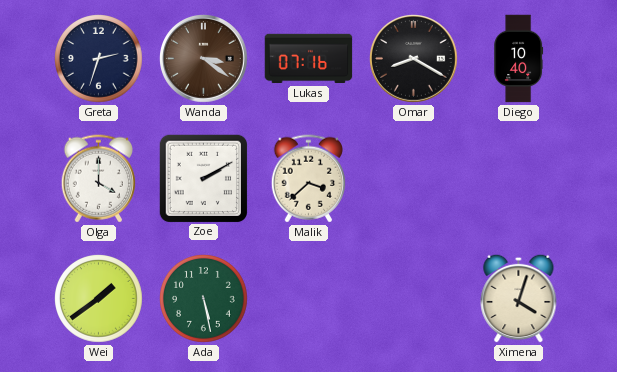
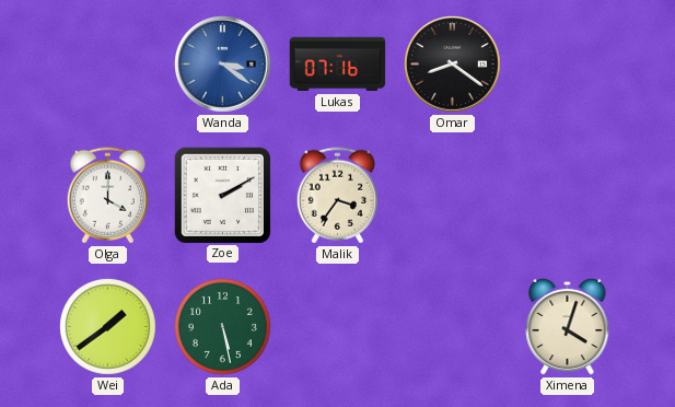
Greta: 2:33 -> none (99, 59)
Wanda dial: brown -> blue (223, 65)
Omar: 8:20 -> 8:21 (453, 65)
Diego: 10:40 -> none (519, 59)
Malik: 3:38 -> 3:36 (337, 196)
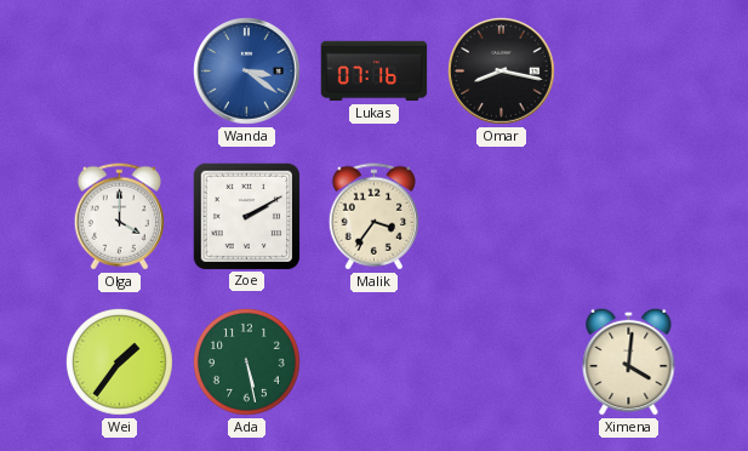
Omar: 8:21 -> 8:17 (502, 72)
Wei: 1:39 -> 1:36 (120, 362)
Ximena: 4:03 -> 4:01 (629, 361)
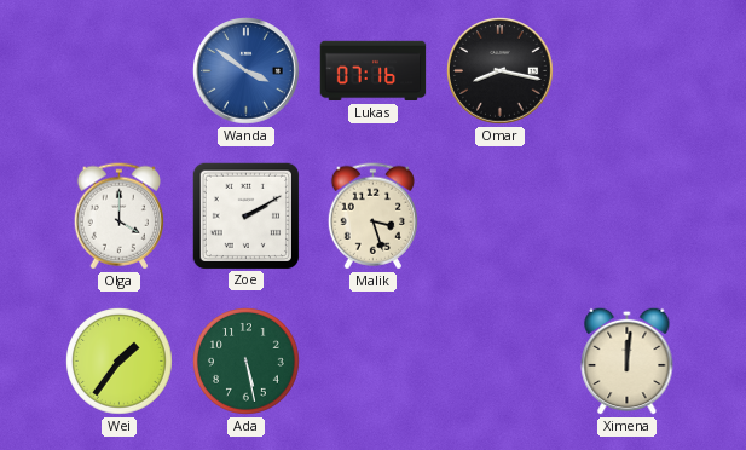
Wanda: 3:21 -> 3:51 (247, 71)
Malik: 3:36 -> 3:27 (372, 217)
Ximena: 4:01 -> 12:01 (628, 360)
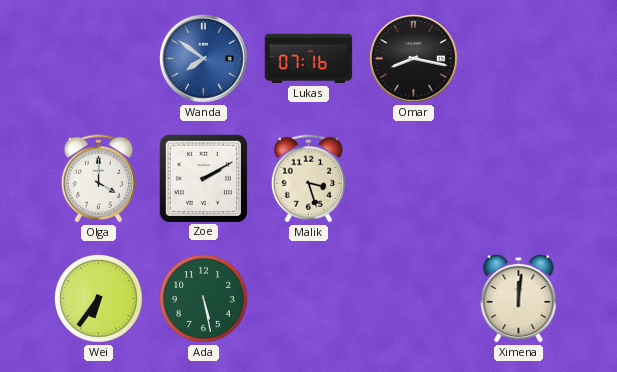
Wanda: 3:51 -> 7:51 (204, 59)
Wei: 1:36 -> 6:36 (99, 299)
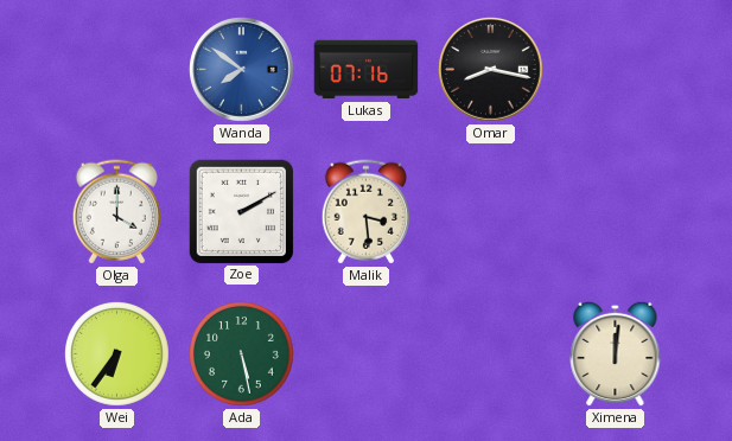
Malik: 3:27 -> 3:29 (365, 212)
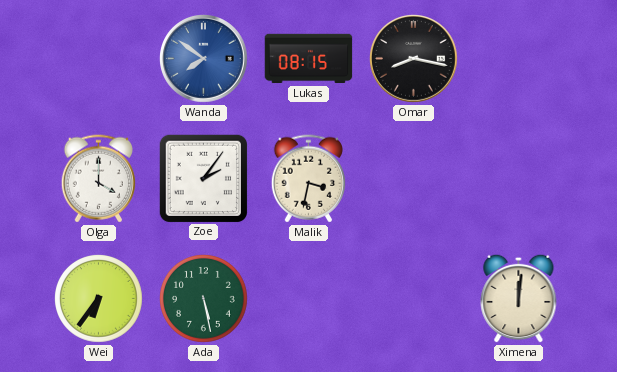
Lukas: 07:16 -> 08:15 (309, 59)
Zoe: 2:10 -> 2:06 (203, 178)
Malik: 3:29 -> 3:32 (308, 179)
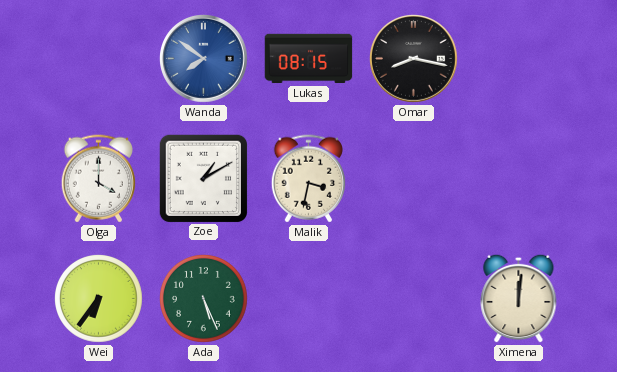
Zoe: 2:06 -> 1:10 (203, 178)
Ada: 5:28 -> 5:26 (204, 299)
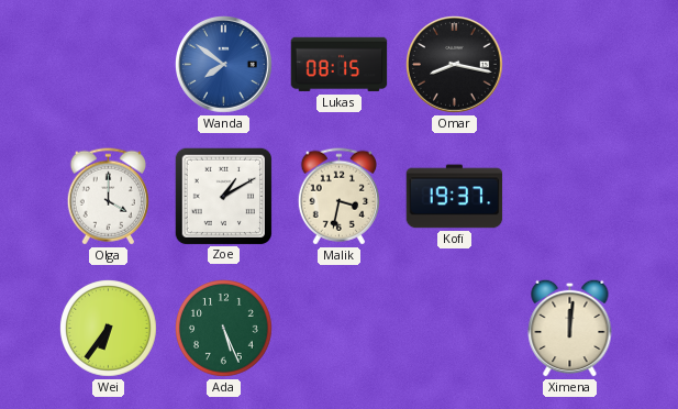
Kofi: none -> 19:37 (455, 197)
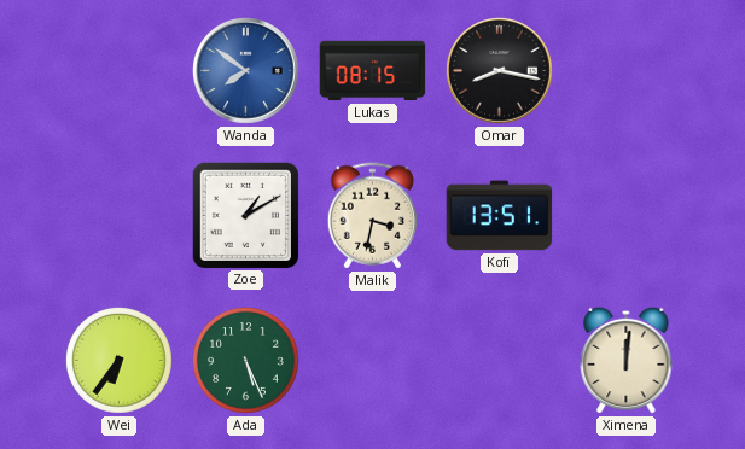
Olga: 4:00 -> none (108, 197)
Kofi: 19:37 -> 13:51 (500, 216)
